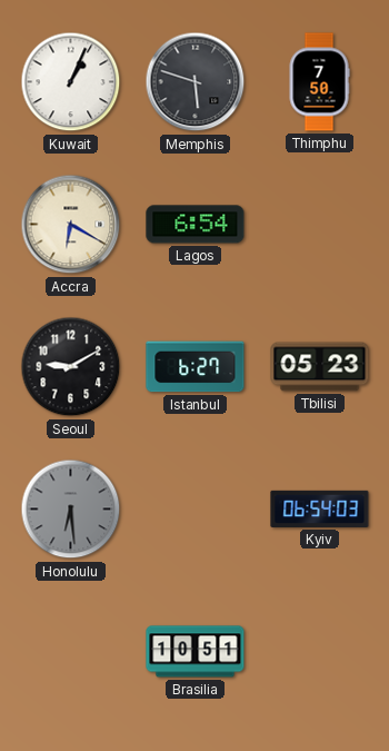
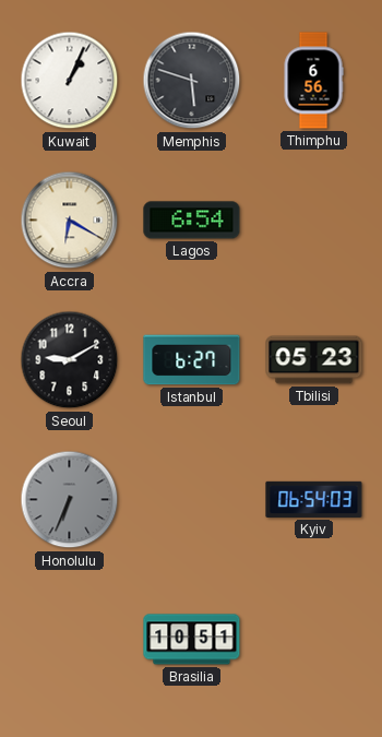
Thimphu: 7:50 -> 6:56 (313, 81)
Honolulu: 6:29 -> 6:34 (70, 500)
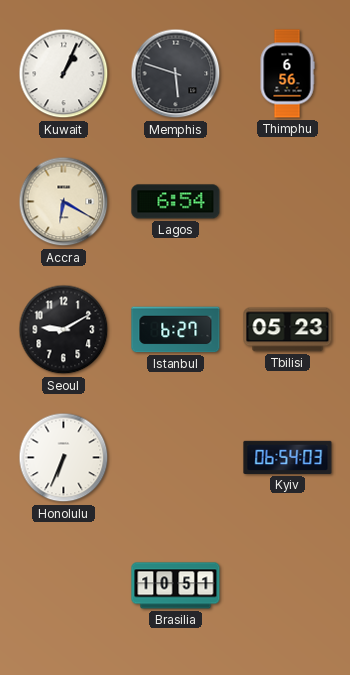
Honolulu dial: grey -> white (64, 458)
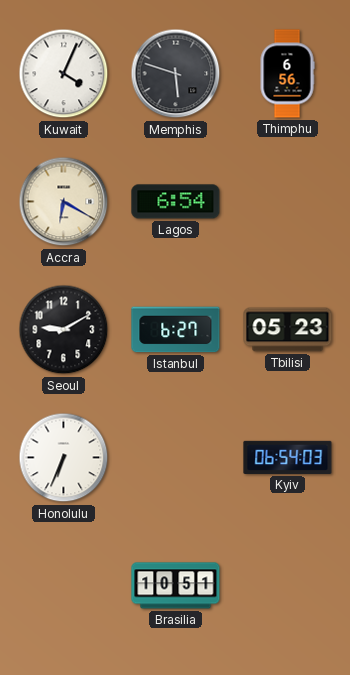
Kuwait: 1:04 -> 4:04 (64, 74)
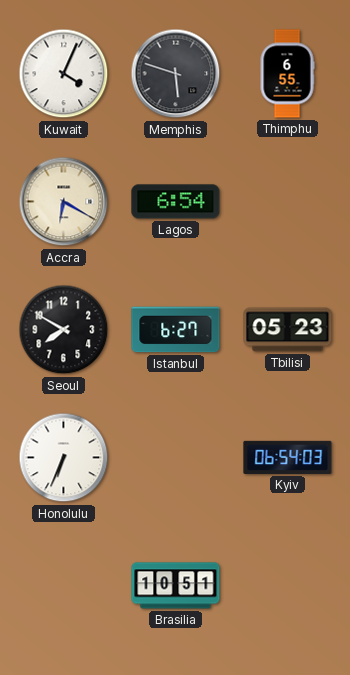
Thimphu: 6:56 -> 6:55 (287, 74)
Seoul: 9:10 -> 7:50 (64, 330)
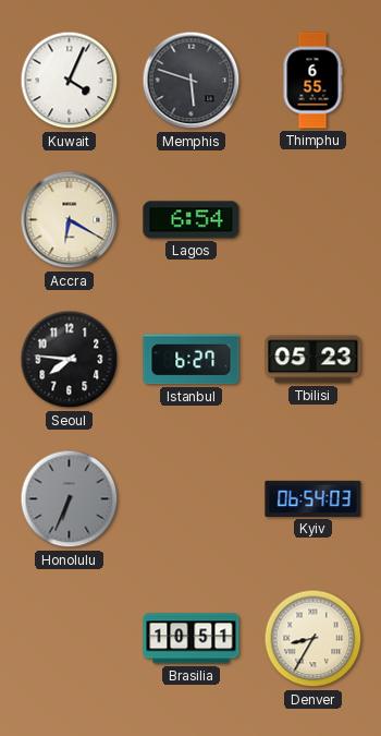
Seoul: 7:50 -> 7:46 (70, 360)
Honolulu dial: white -> grey (70, 499)
Denver: none -> 8:35 (314, 639)
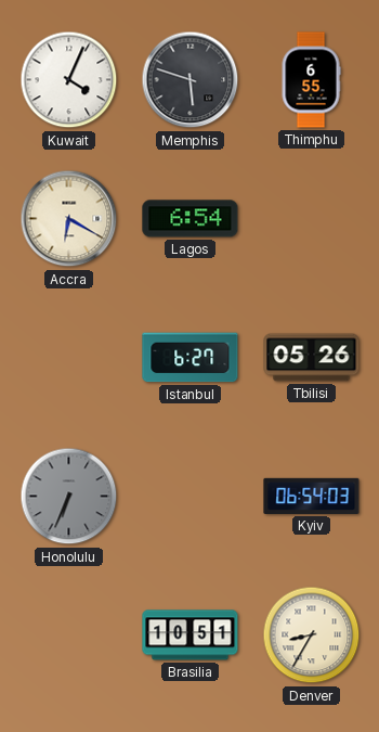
Seoul: 7:46 -> none (70, 360)
Tbilisi: 05:23 -> 05:26 (312, 358)
